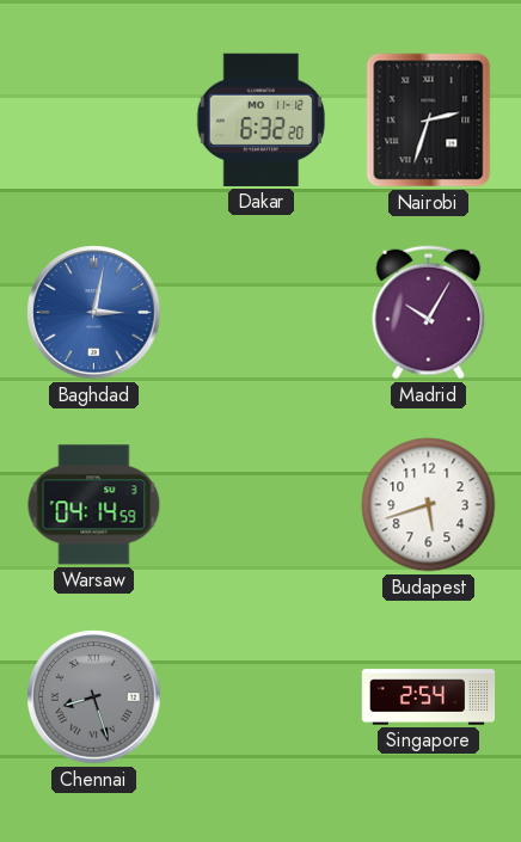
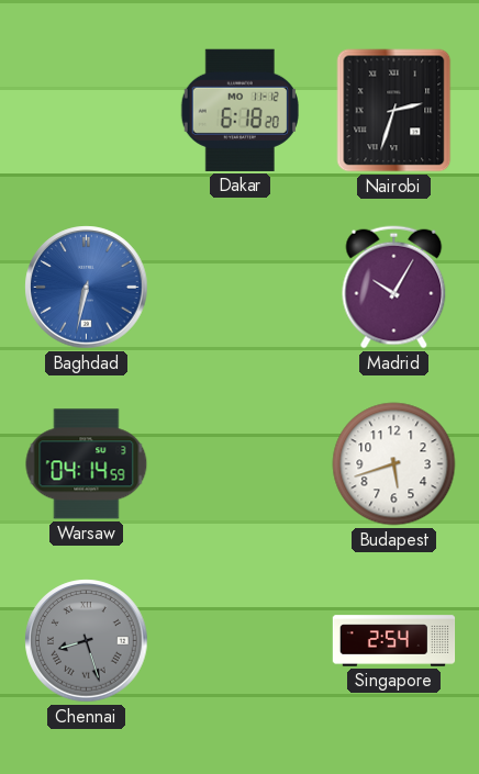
Dakar: 6:32 -> 6:18 (239, 110)
Baghdad: 3:02 -> 6:32 (87, 288)
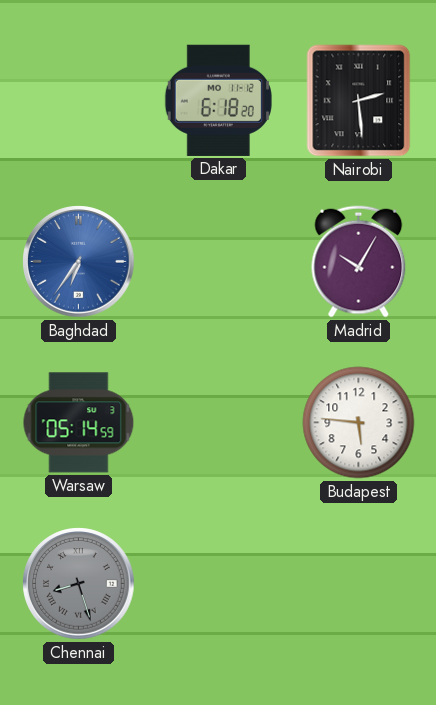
Nairobi: 2:33 -> 2:29 (359, 101)
Baghdad: 6:32 -> 6:36 (79, 262)
Warsaw: 04:14 -> 05:14 (79, 423)
Budapest: 5:42 -> 5:46 (359, 423)
Singapore: 2:54 -> none (394, 641)
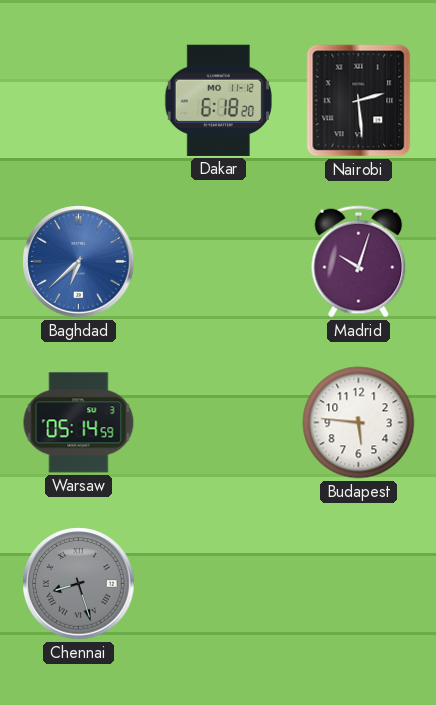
Baghdad: 6:36 -> 6:38 (79, 262)
Madrid: 10:05 -> 10:03 (359, 262)
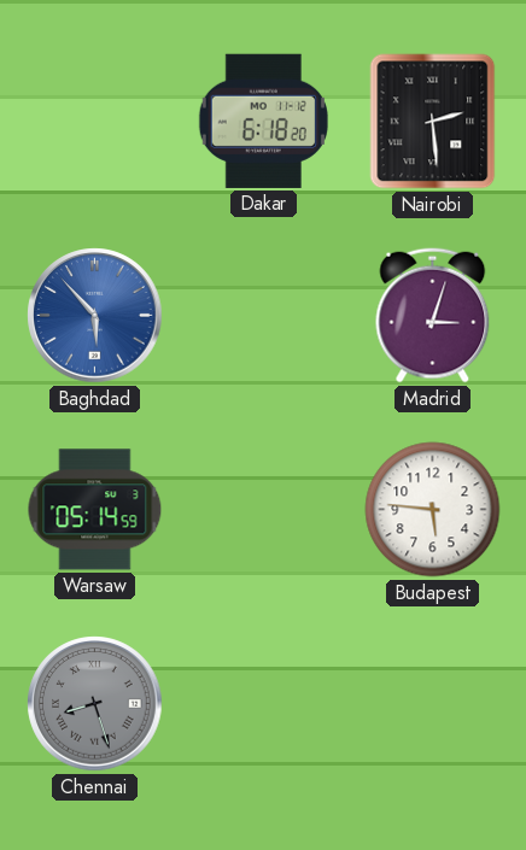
Baghdad: 6:38 -> 5:53 (95, 316)
Madrid: 10:03 -> 3:03 (433, 316)
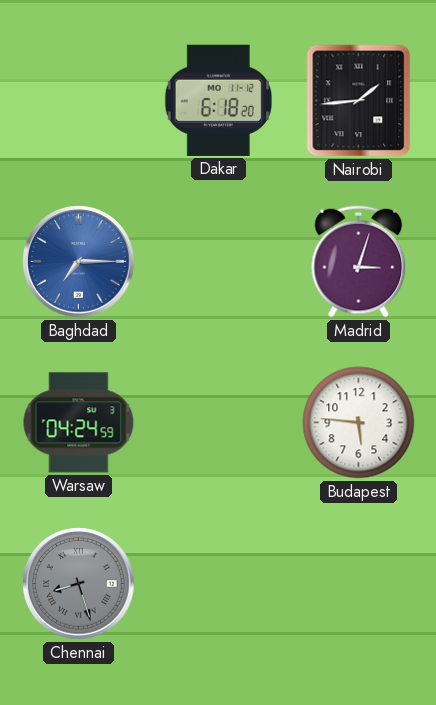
Nairobi: 2:29 -> 1:44 (359, 101)
Baghdad: 5:53 -> 7:15 (79, 262)
Warsaw: 05:14 -> 04:24 (79, 423)
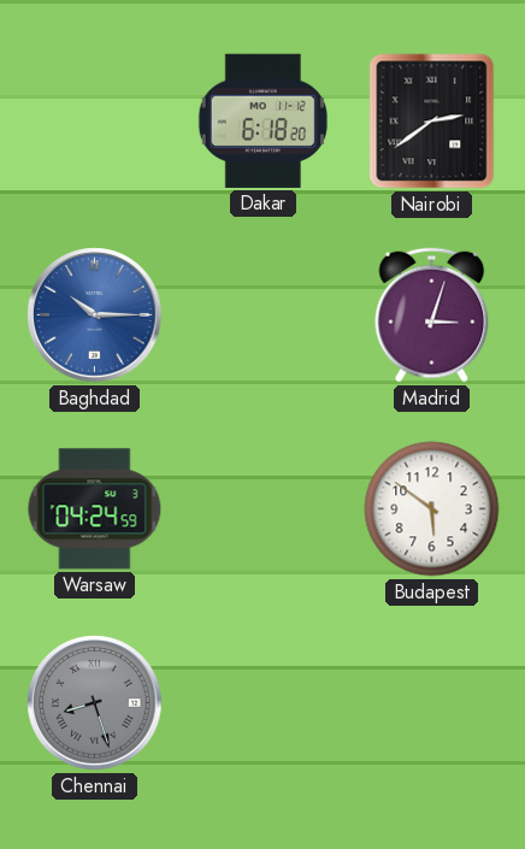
Nairobi: 1:44 -> 2:39 (432, 122)
Baghdad: 7:15 -> 10:15 (95, 316)
Budapest: 5:46 -> 5:51 (432, 509)
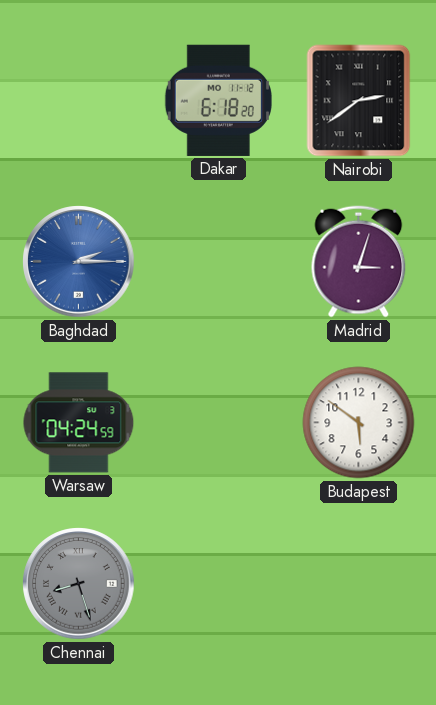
Baghdad: 10:15 -> 2:15 (79, 262)
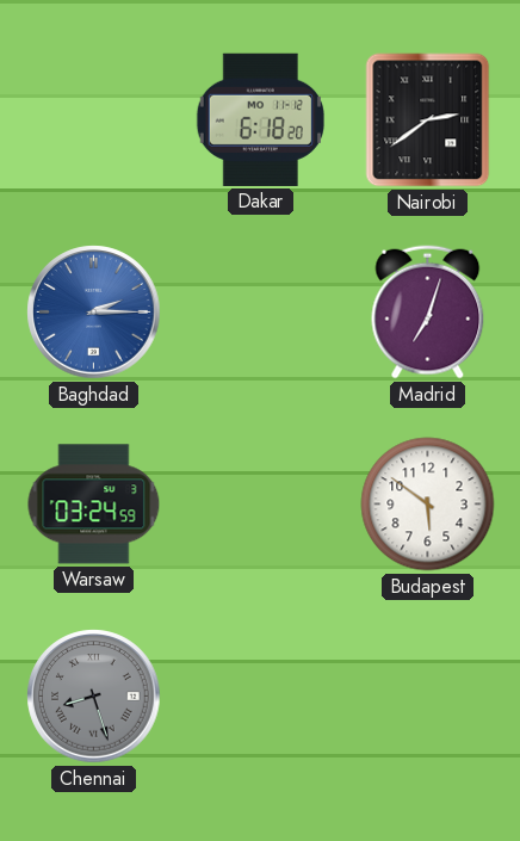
Madrid: 3:03 -> 7:03 (428, 313)
Warsaw: 04:24 -> 03:24 (94, 505)
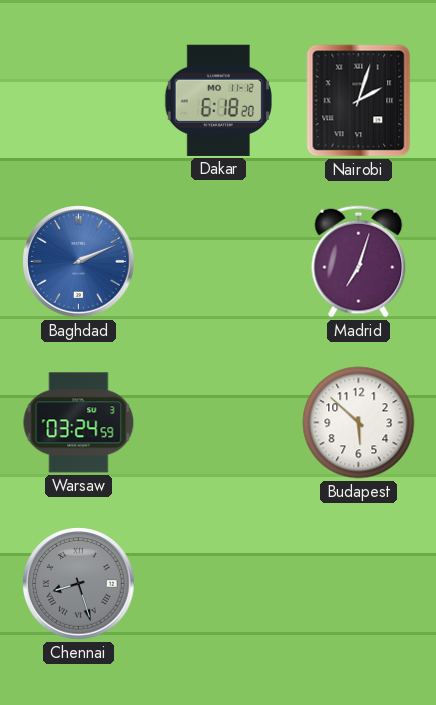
Nairobi: 2:39 -> 2:03 (359, 101)
Baghdad: 2:15 -> 2:11 (79, 262)
Budapest: 5:51 -> 5:52 (359, 423)
